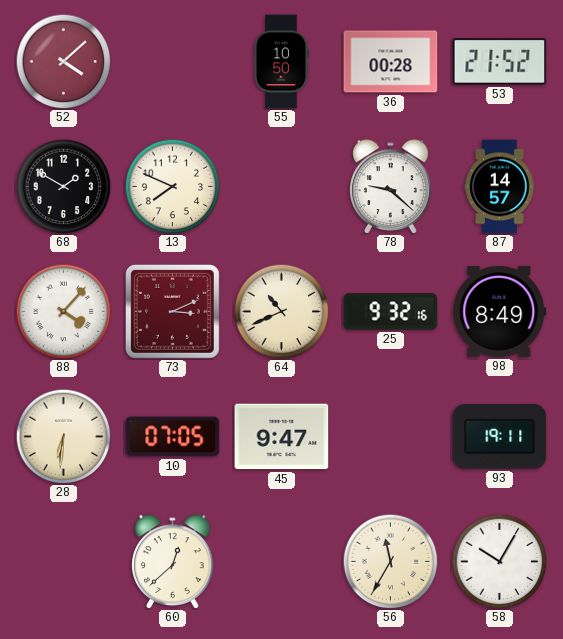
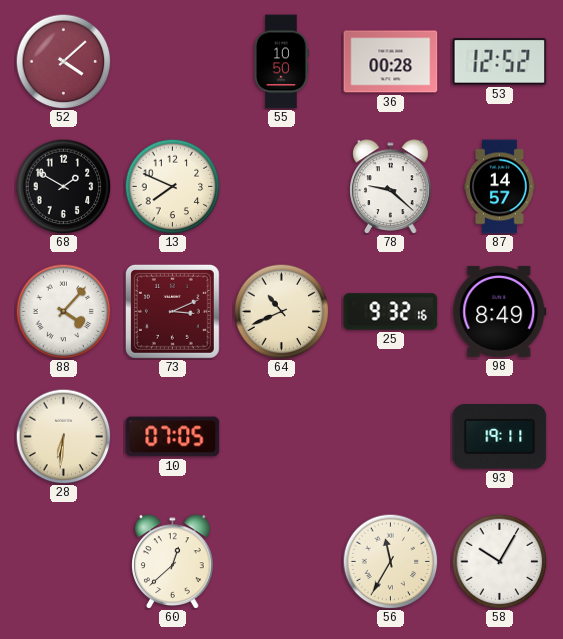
53: 21:52 -> 12:52 (500, 62)
45: 9:47 -> none (282, 437)
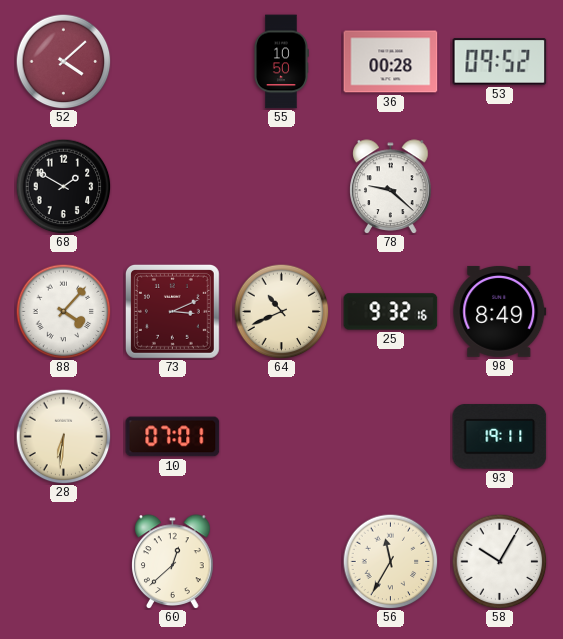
53: 12:52 -> 09:52 (500, 62)
13: 7:49 -> none (172, 186)
87: 14:57 -> none (500, 187)
10: 07:05 -> 07:01 (173, 437)
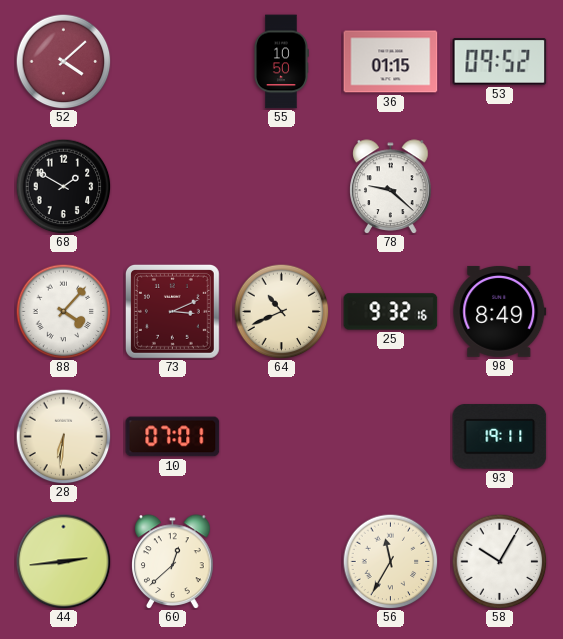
36: 00:28 -> 01:15 (391, 62)
44: none -> 2:44 (63, 561)
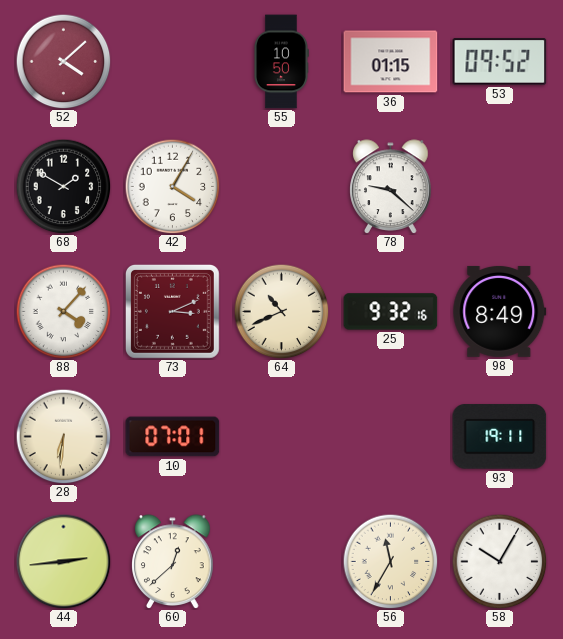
42: none -> 4:05 (172, 186)
